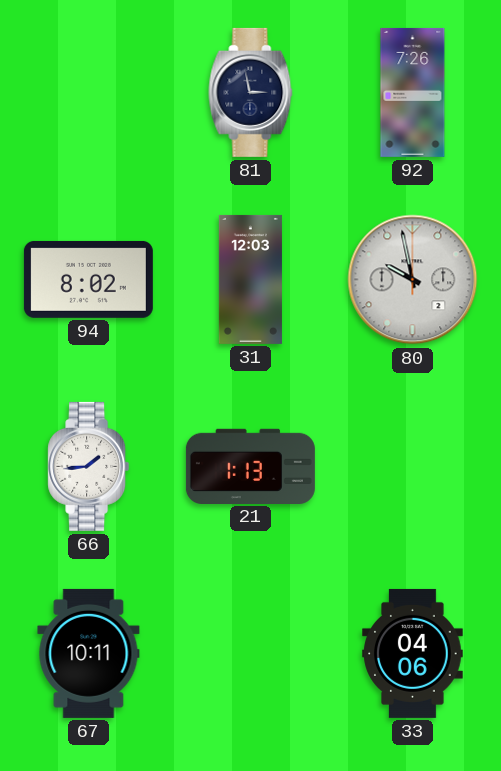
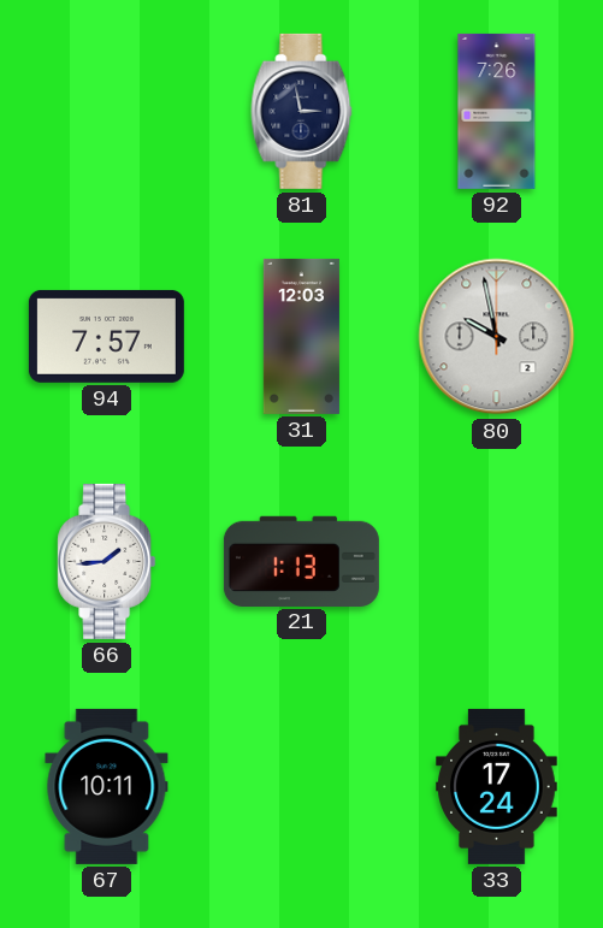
94: 8:02 -> 7:57 (106, 336)
33: 04:06 -> 17:24 (497, 786)
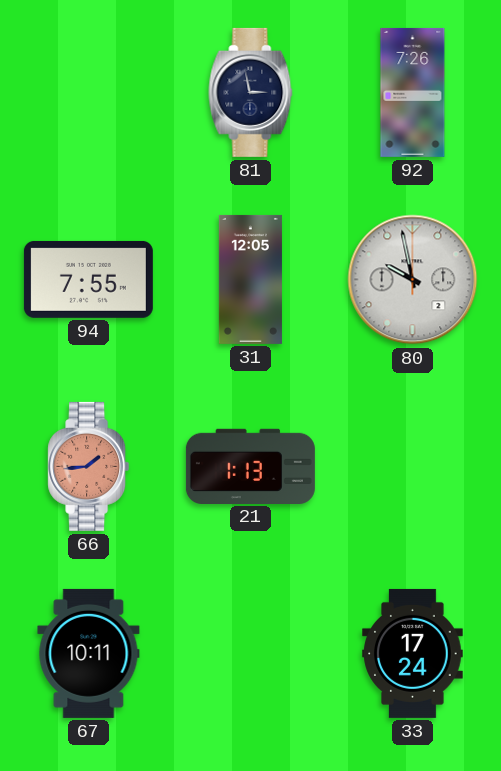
94: 7:57 -> 7:55 (88, 279)
31: 12:03 -> 12:05 (250, 279)
66 dial: white -> salmon (89, 466)
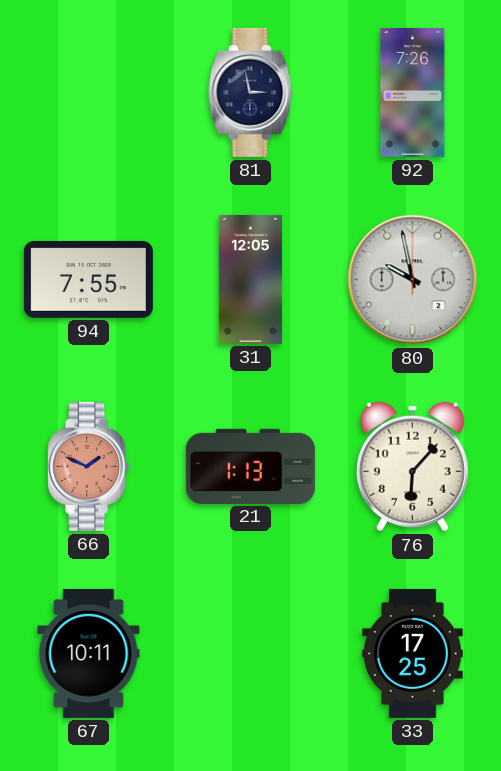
66: 1:44 -> 1:49 (89, 466)
76: none -> 6:07 (412, 467)
33: 17:24 -> 17:25 (413, 653)
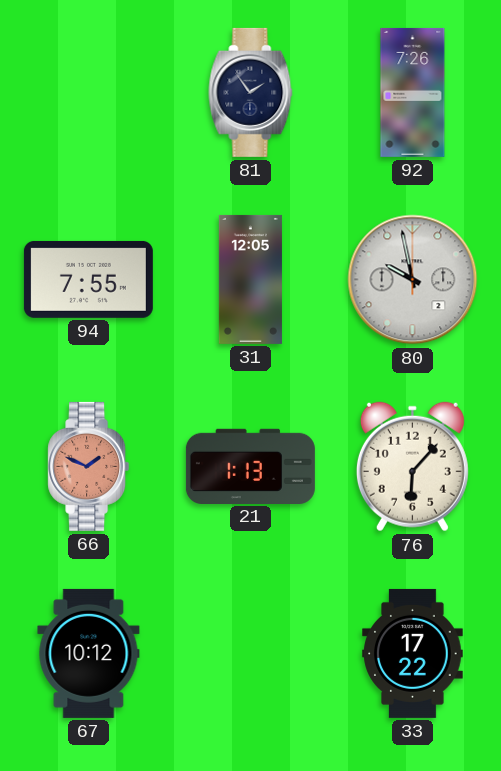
81: 2:58 -> 1:54 (251, 92)
67: 10:11 -> 10:12 (89, 653)
33: 17:25 -> 17:22 (413, 653)
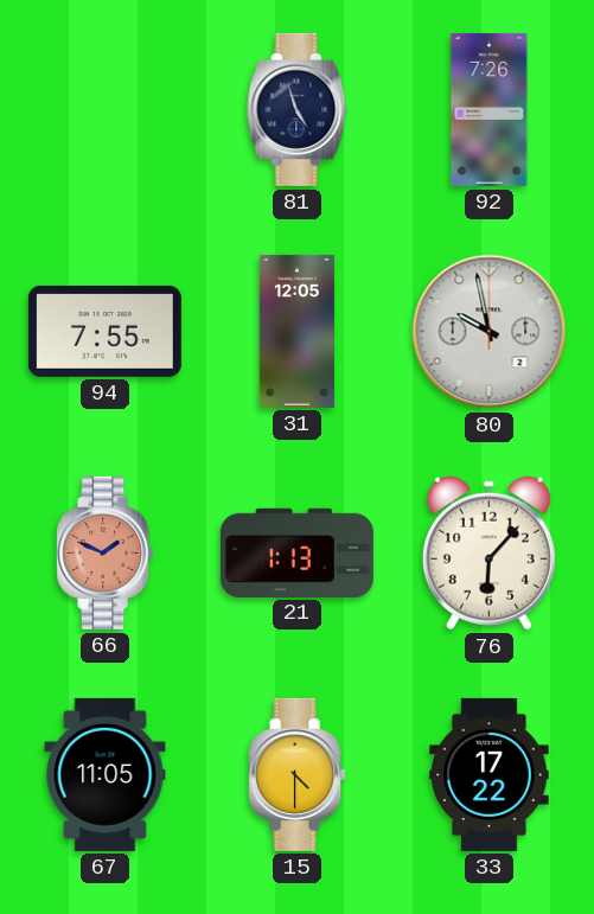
81: 1:54 -> 4:57 (298, 109)
67: 10:12 -> 11:05 (106, 774)
15: none -> 4:30 (298, 774)
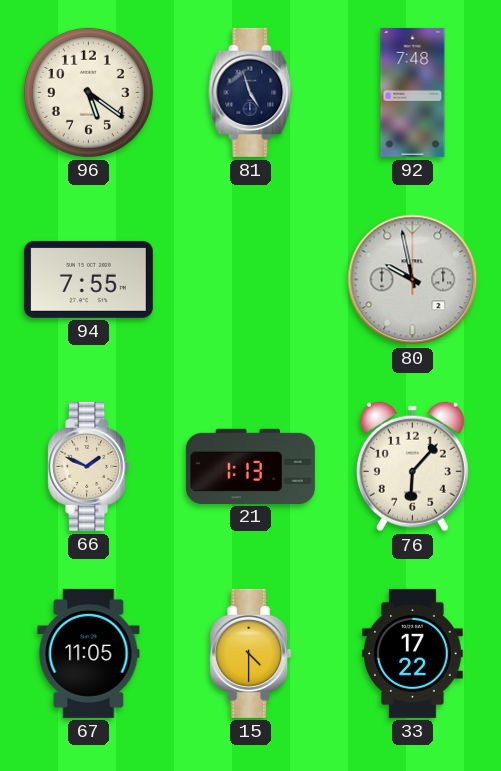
96: none -> 5:21 (88, 92)
92: 7:26 -> 7:48 (413, 92)
31: 12:05 -> none (296, 331)
66 dial: salmon -> cream (89, 466)
